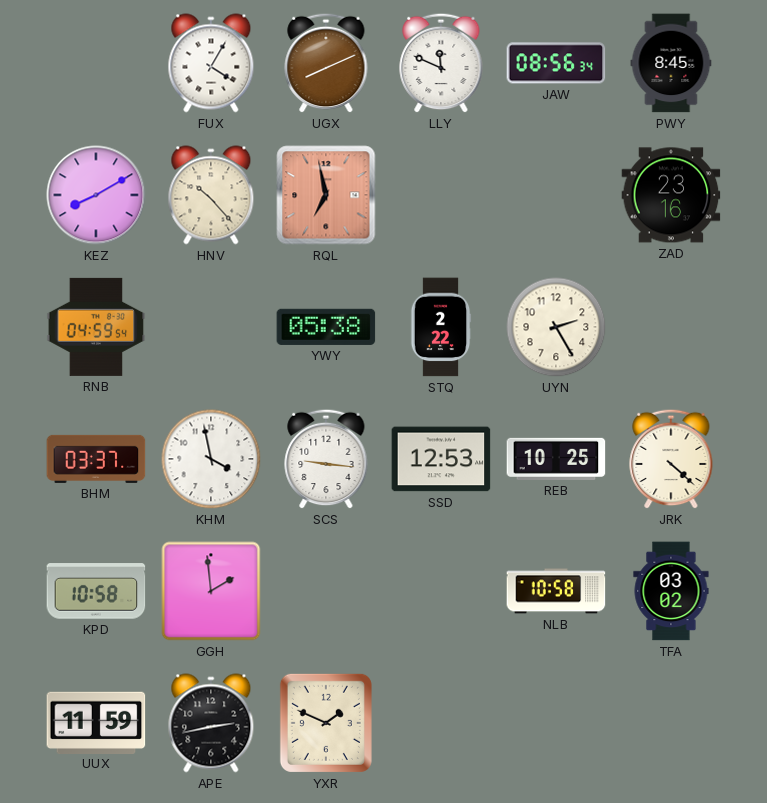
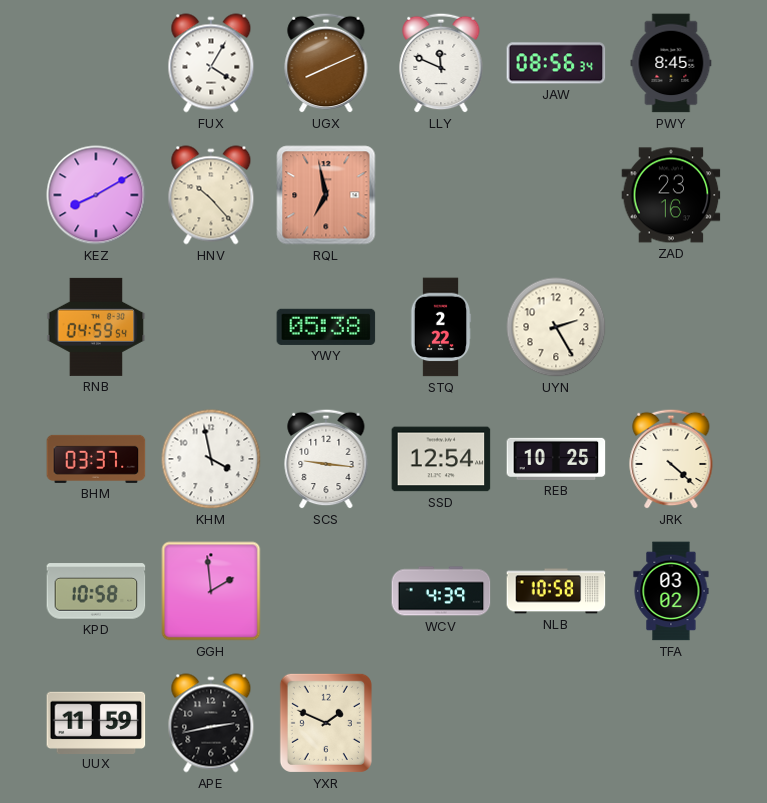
SSD: 12:53 -> 12:54 (441, 459)
WCV: none -> 4:39 (441, 591)
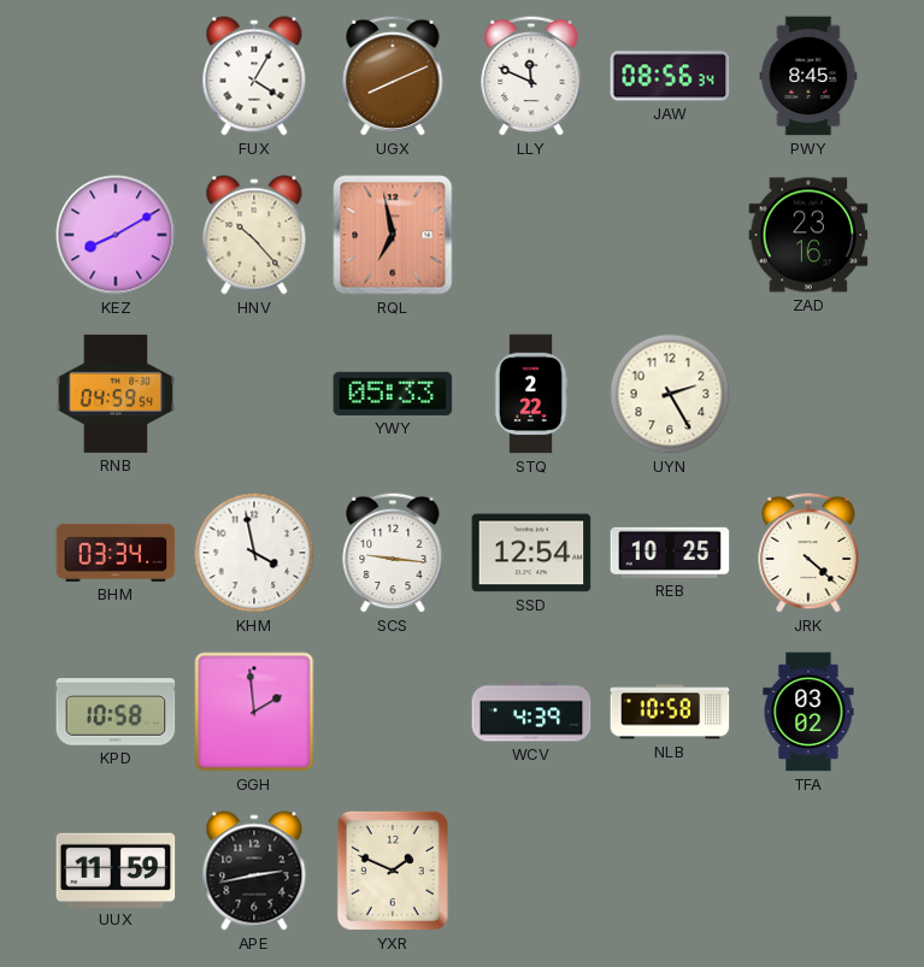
YWY: 05:38 -> 05:33 (393, 394)
BHM: 03:37 -> 03:34 (116, 553)
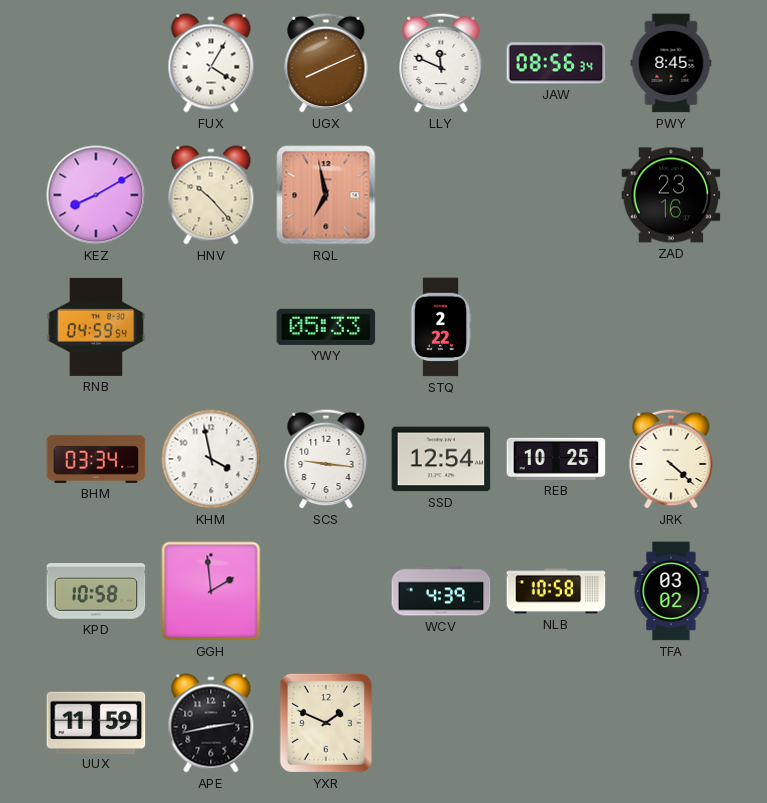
UYN: 2:25 -> none (670, 394)
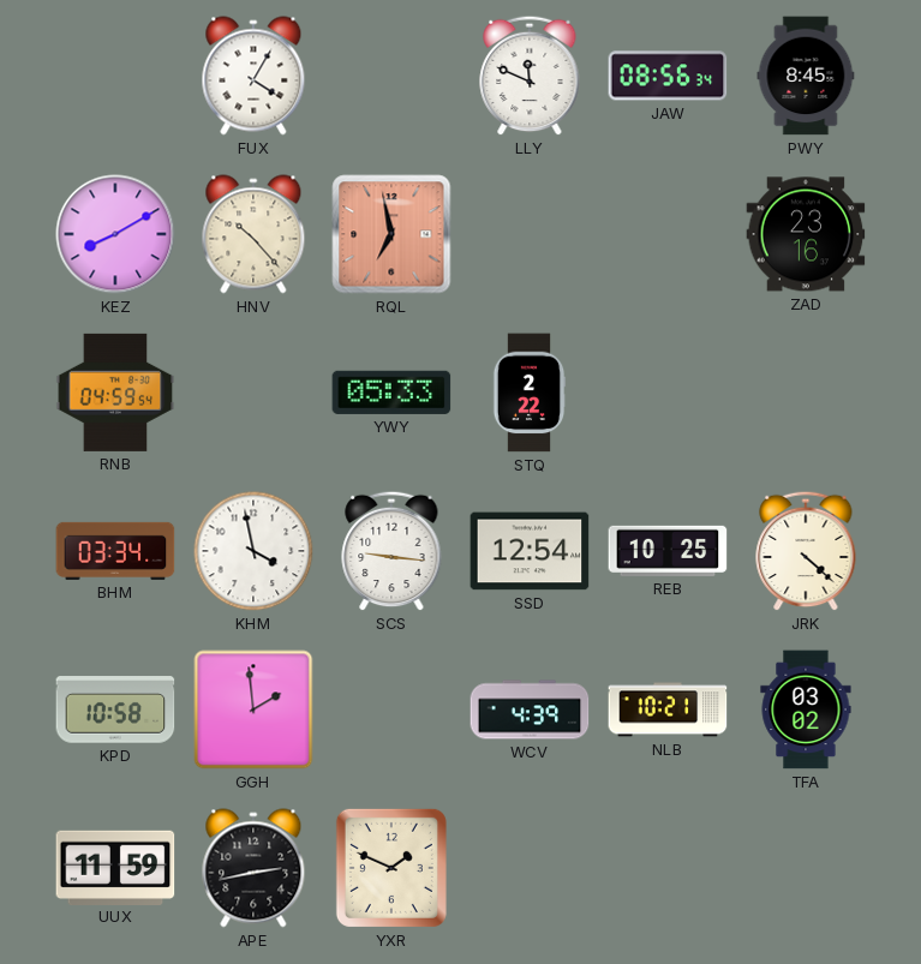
UGX: 8:11 -> none (326, 63)
NLB: 10:58 -> 10:21 (668, 709)
